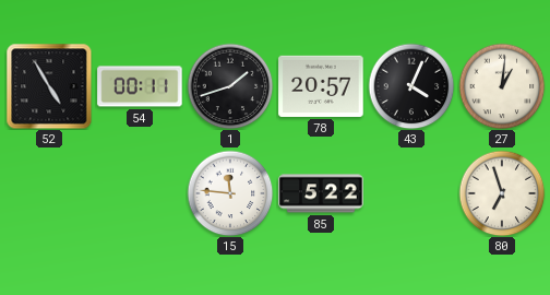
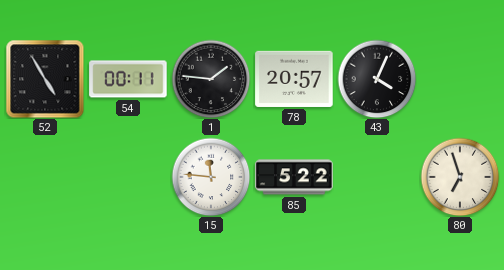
1: 1:42 -> 1:46 (211, 79)
27: 1:01 -> none (502, 86)
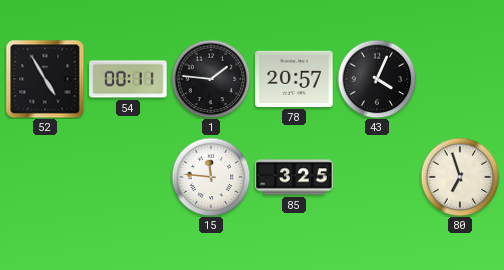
85: 5:22 -> 3:25 (294, 177)
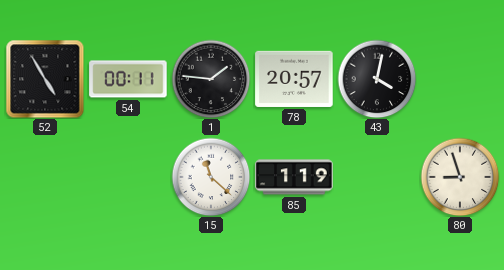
43: 4:04 -> 4:02 (377, 79)
15: 11:46 -> 11:22 (211, 177)
85: 3:25 -> 1:19 (294, 177)
80: 6:57 -> 8:57 (460, 177)
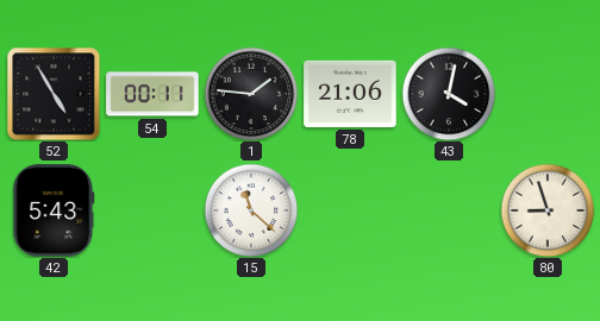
78: 20:57 -> 21:06 (350, 94)
42: none -> 5:43 (54, 210)
85: 1:19 -> none (294, 177)
